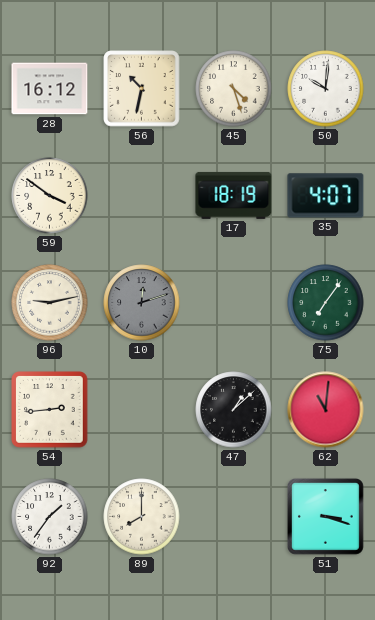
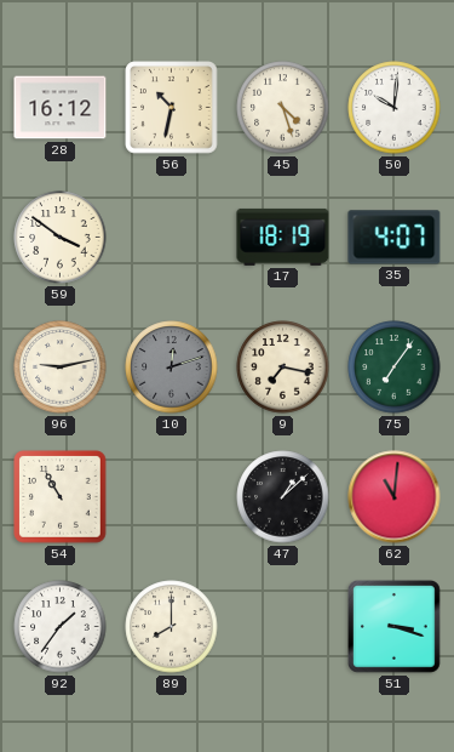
9: none -> 7:17 (283, 368)
54: 2:44 -> 10:55 (61, 497)
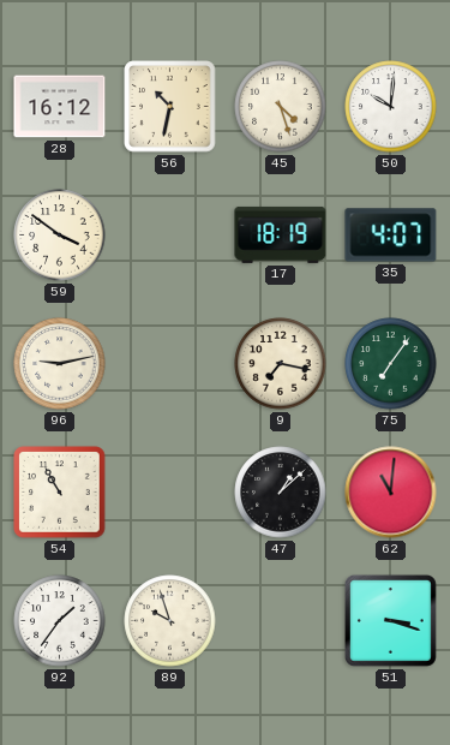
10: 12:12 -> none (172, 368)
89: 8:00 -> 9:57 (170, 621)
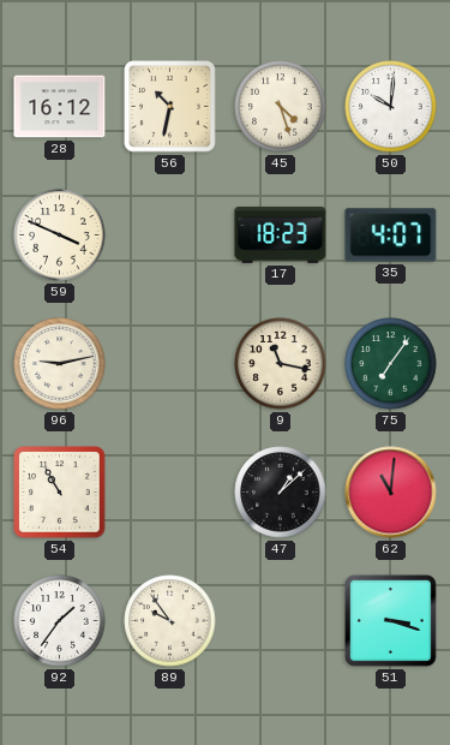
59: 3:51 -> 3:49 (60, 236)
17: 18:19 -> 18:23 (281, 234)
9: 7:17 -> 11:17 (281, 364)
89: 9:57 -> 9:54 (170, 621)
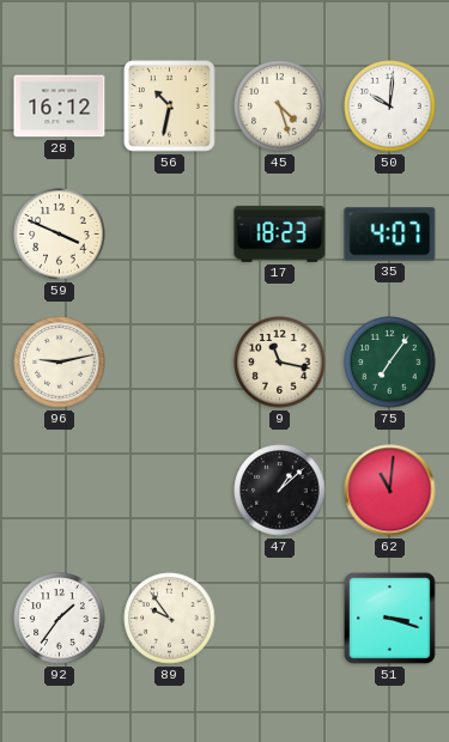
54: 10:55 -> none (60, 493)
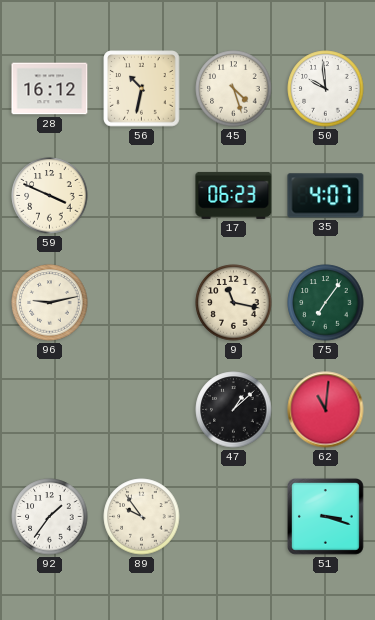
50: 10:01 -> 9:59 (326, 89)
17: 18:23 -> 06:23 (234, 195)
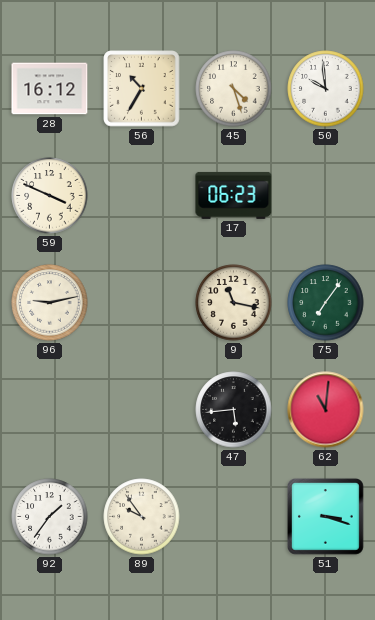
56: 10:32 -> 10:35 (142, 89)
35: 4:07 -> none (326, 196)
47: 1:08 -> 5:44 (234, 410)
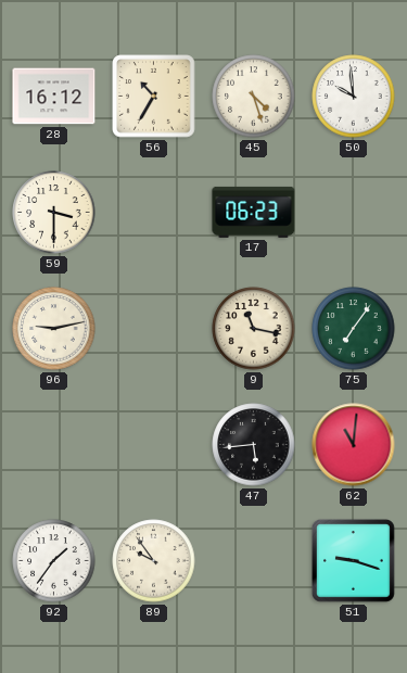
59: 3:49 -> 3:30 (54, 213)
51: 3:18 -> 9:18 (353, 560)
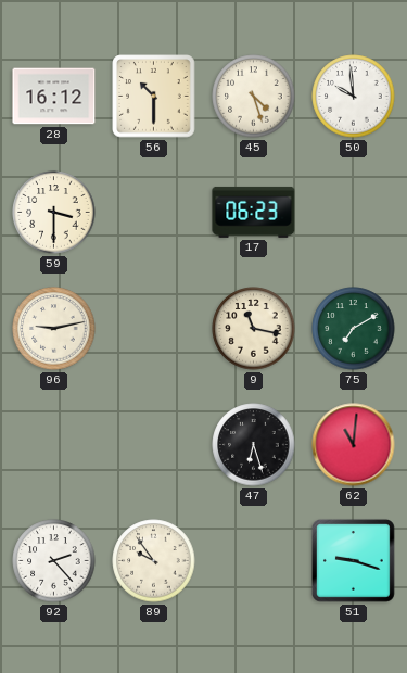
56: 10:35 -> 10:30 (154, 97)
75: 7:06 -> 7:10 (354, 329)
47: 5:44 -> 6:27 (254, 445)
92: 1:36 -> 2:23 (54, 561)
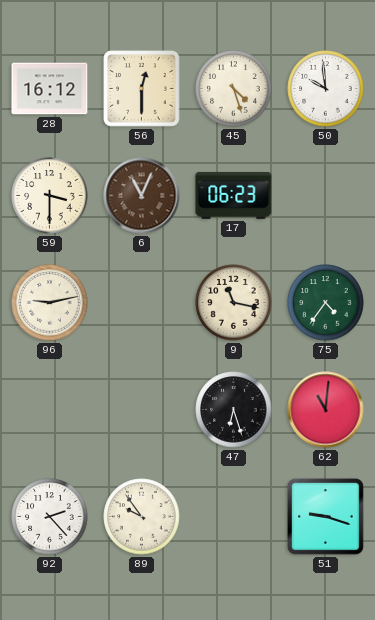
56: 10:30 -> 12:30 (142, 89)
6: none -> 11:04 (142, 196)
75: 7:10 -> 4:36 (326, 303)
